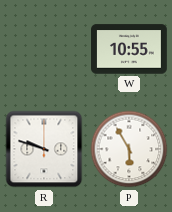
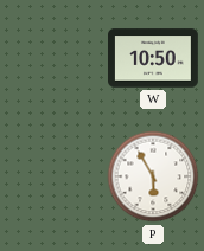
W: 10:55 -> 10:50 (154, 58)
R: 9:48 -> none (44, 149)
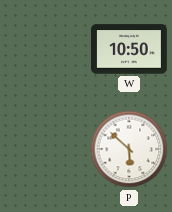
P: 5:55 -> 5:52 (129, 149)
